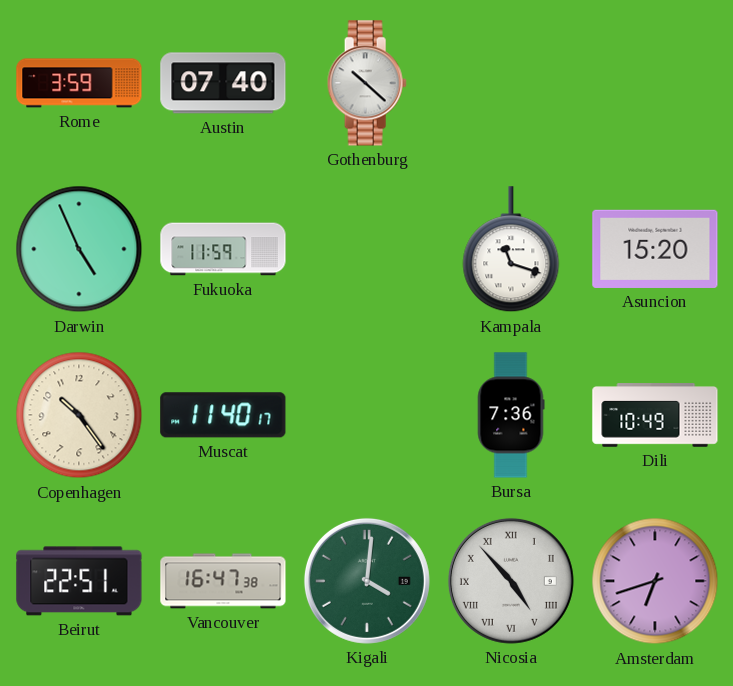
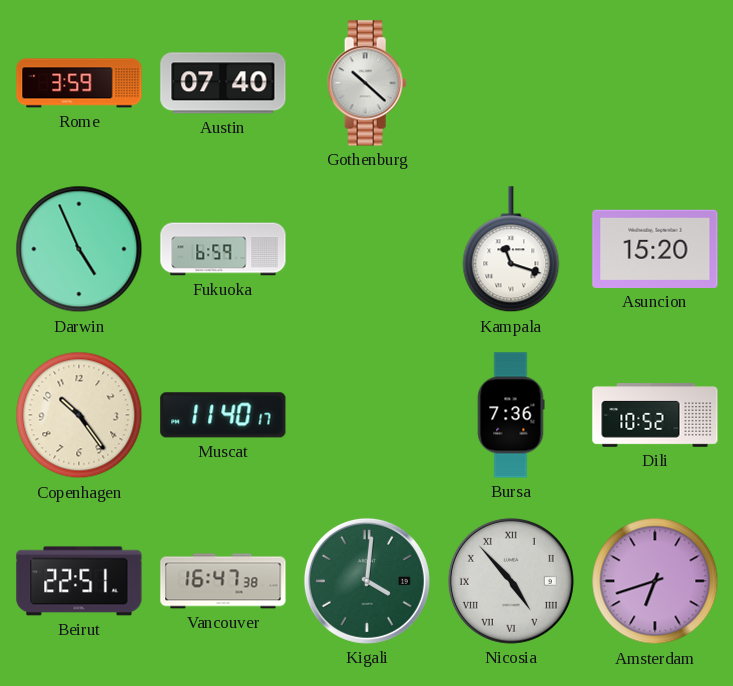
Fukuoka: 11:59 -> 6:59 (223, 249)
Dili: 10:49 -> 10:52 (655, 415)
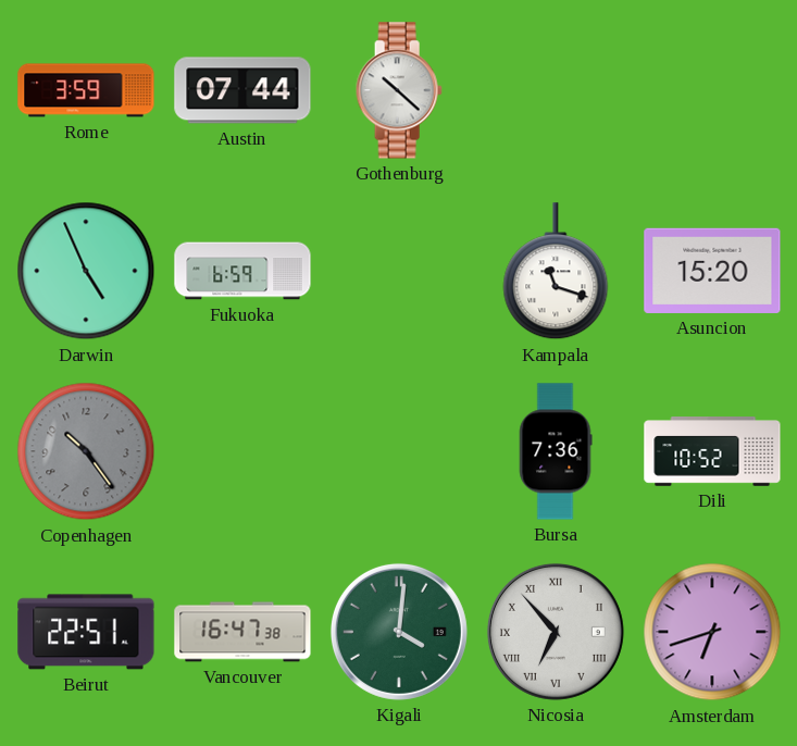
Austin: 07:40 -> 07:44 (242, 90)
Copenhagen dial: cream -> grey (86, 451)
Muscat: 11:40 -> none (223, 415)
Nicosia: 4:53 -> 6:53 (556, 632)
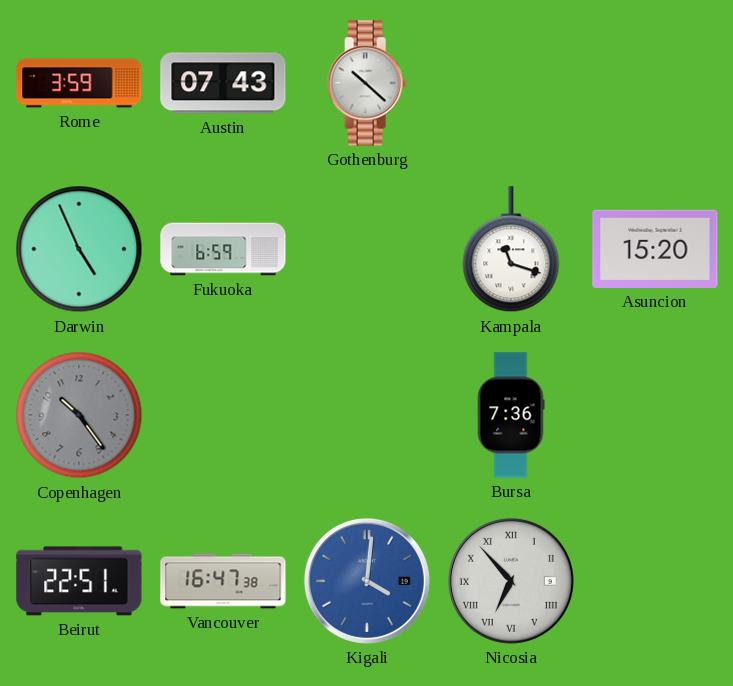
Austin: 07:44 -> 07:43 (223, 83)
Dili: 10:52 -> none (712, 451)
Kigali dial: green -> blue (367, 581)
Amsterdam: 6:42 -> none (712, 632)
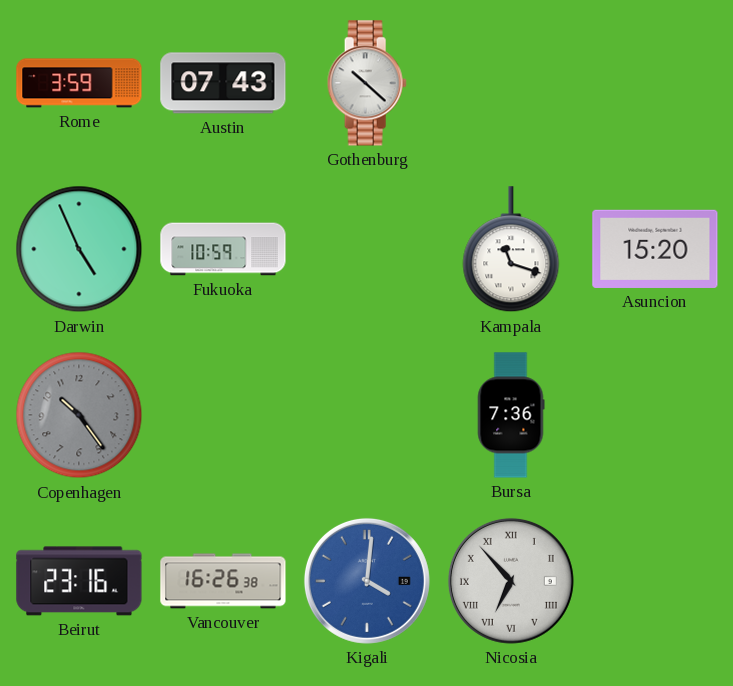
Fukuoka: 6:59 -> 10:59 (223, 249)
Beirut: 22:51 -> 23:16 (79, 581)
Vancouver: 16:47 -> 16:26 (223, 581)
